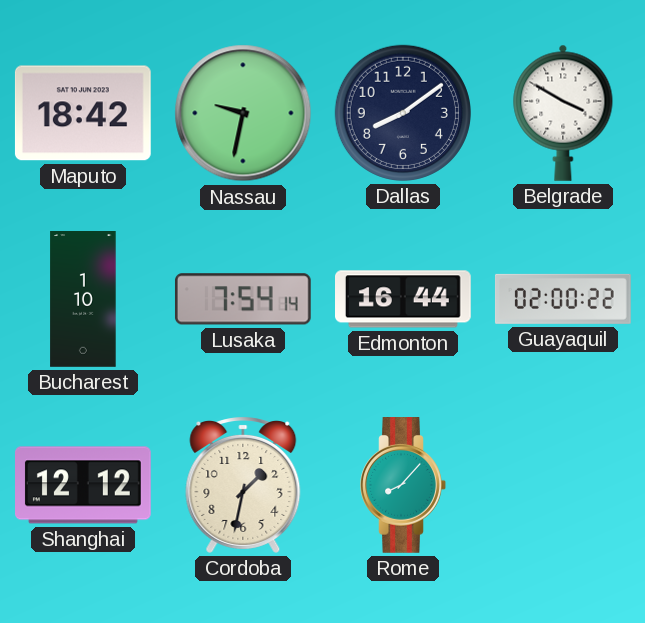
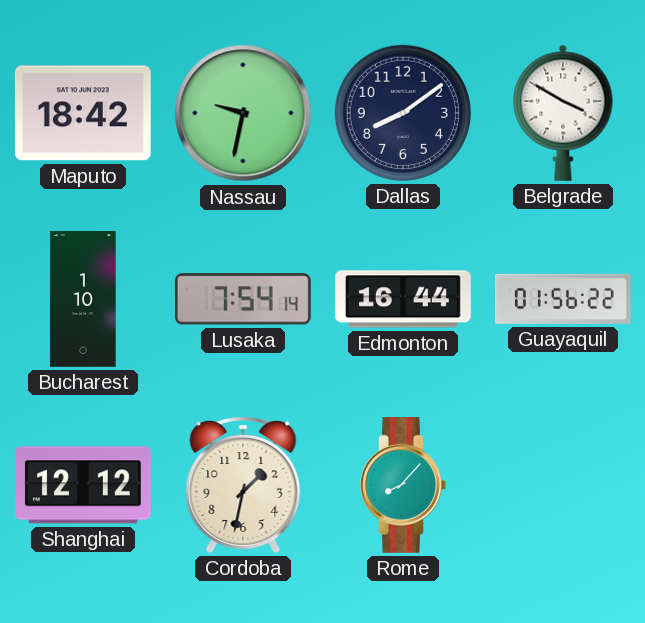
Guayaquil: 02:00 -> 01:56 (563, 299)
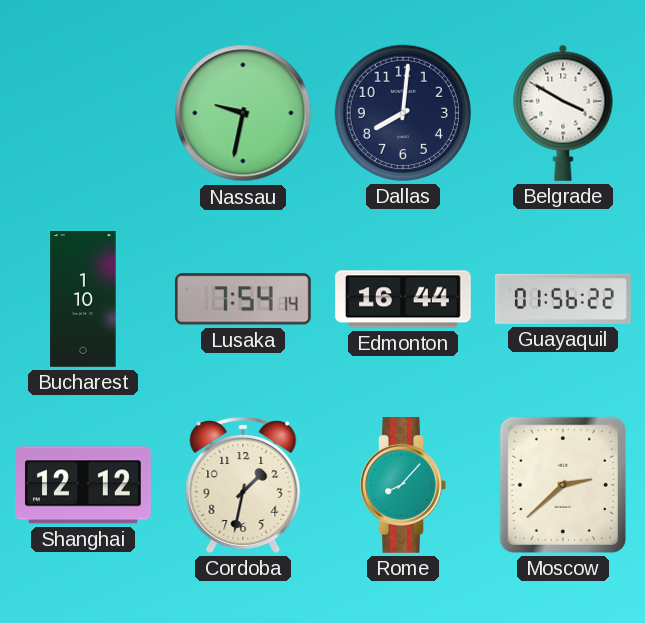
Maputo: 18:42 -> none (83, 113)
Dallas: 8:09 -> 8:01 (403, 113)
Moscow: none -> 2:38 (563, 485)
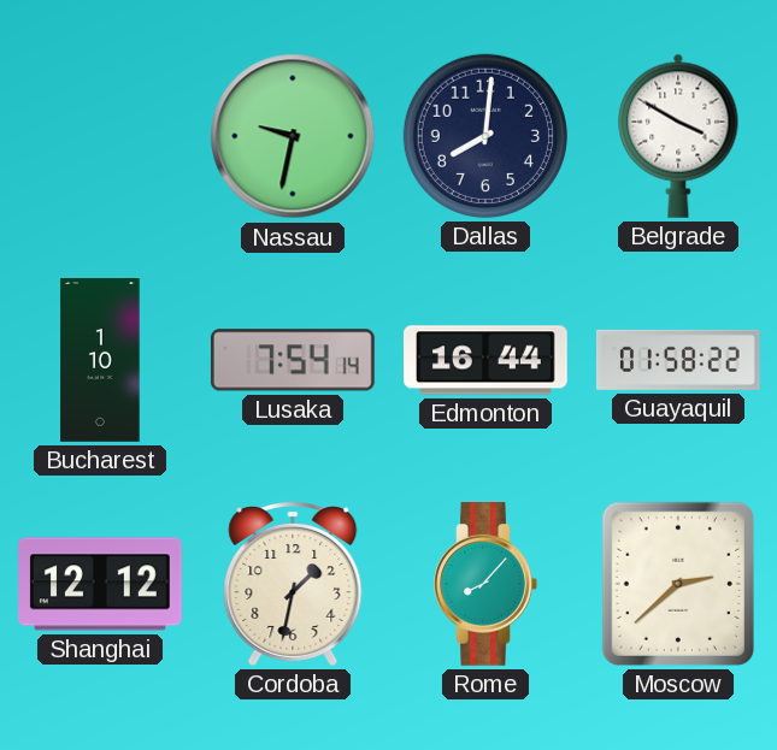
Guayaquil: 01:56 -> 01:58 (678, 360)
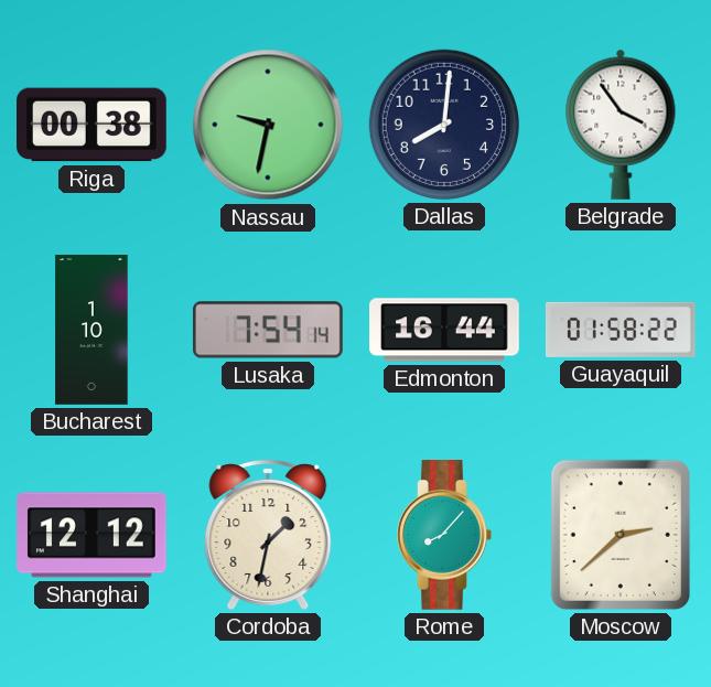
Riga: none -> 00:38 (93, 125)
Belgrade: 3:50 -> 3:54 (621, 125)
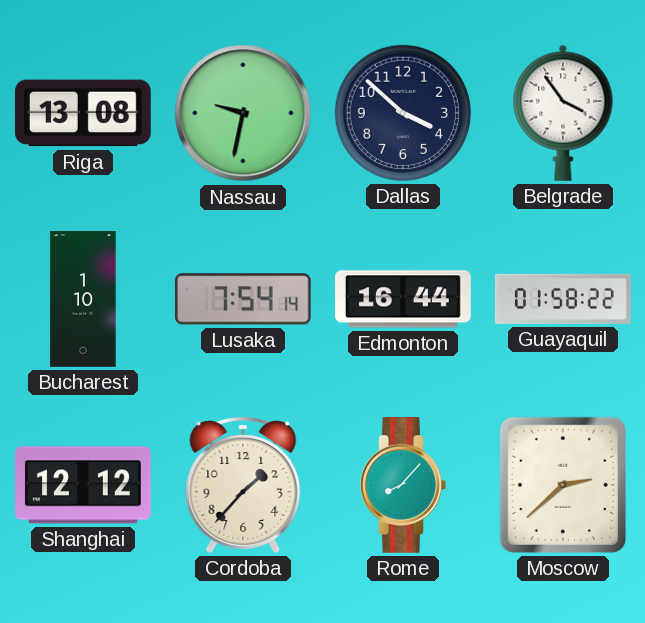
Riga: 00:38 -> 13:08 (84, 113)
Dallas: 8:01 -> 3:52 (403, 113)
Cordoba: 1:32 -> 1:37 (243, 485)
